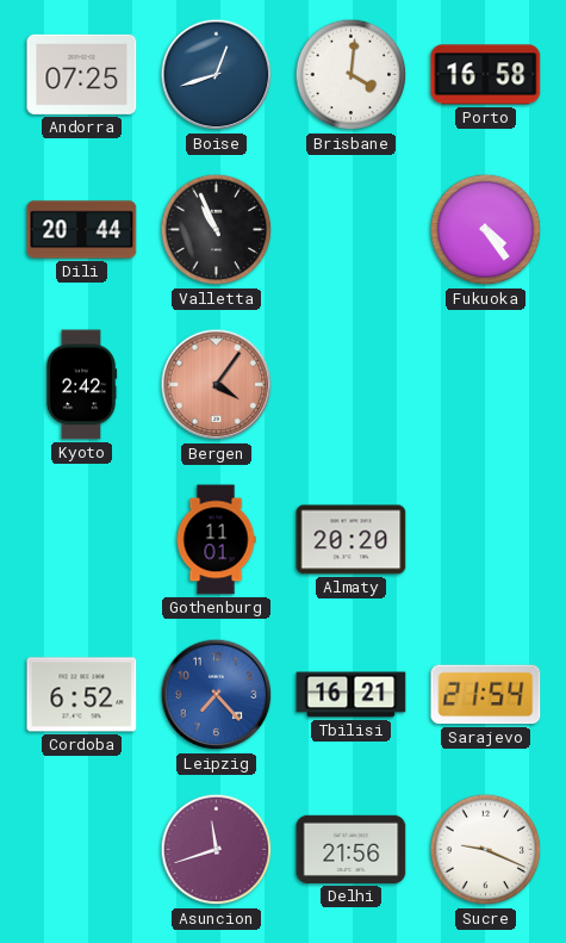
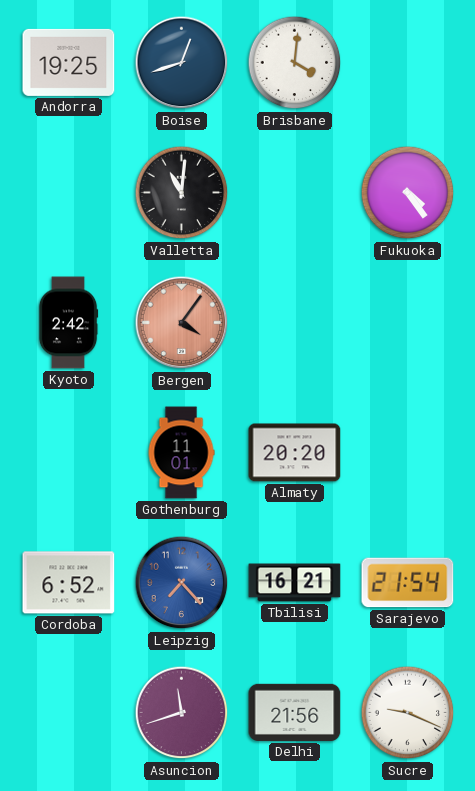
Andorra: 07:25 -> 19:25 (69, 62)
Porto: 16:58 -> none (486, 75)
Dili: 20:44 -> none (82, 230)
Valletta: 10:56 -> 11:01 (182, 193)
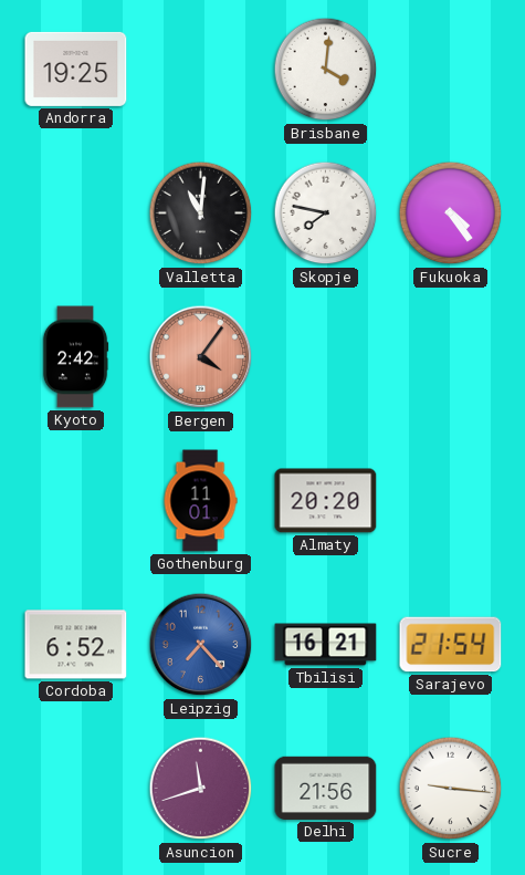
Boise: 12:42 -> none (182, 63)
Skopje: none -> 7:47 (326, 213)
Sucre: 9:19 -> 9:16 (451, 789)
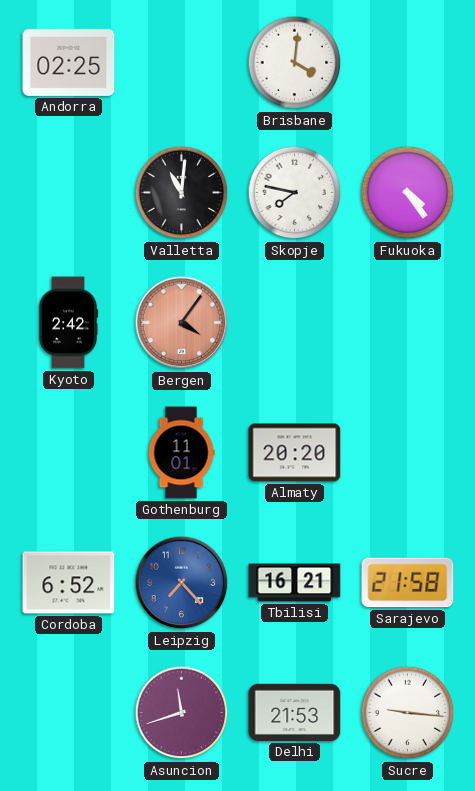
Andorra: 19:25 -> 02:25 (69, 62)
Sarajevo: 21:54 -> 21:58 (408, 583)
Delhi: 21:56 -> 21:53 (295, 712)
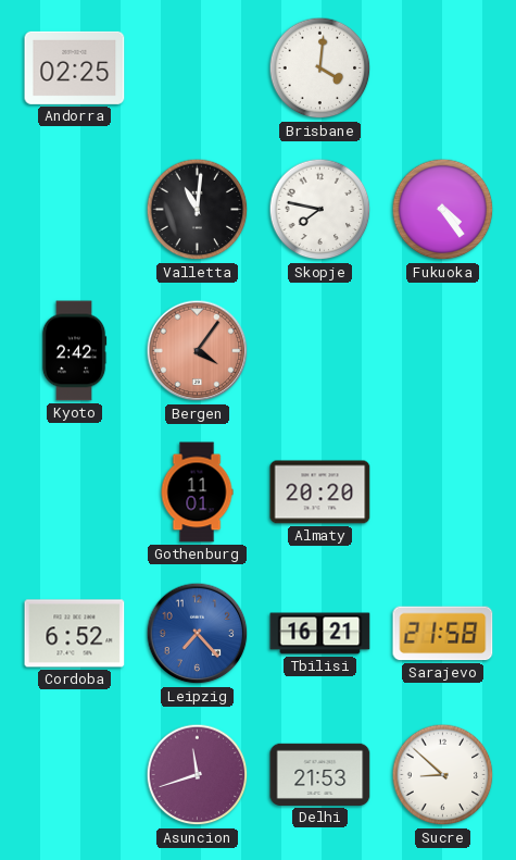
Sucre: 9:16 -> 8:52 (443, 775)
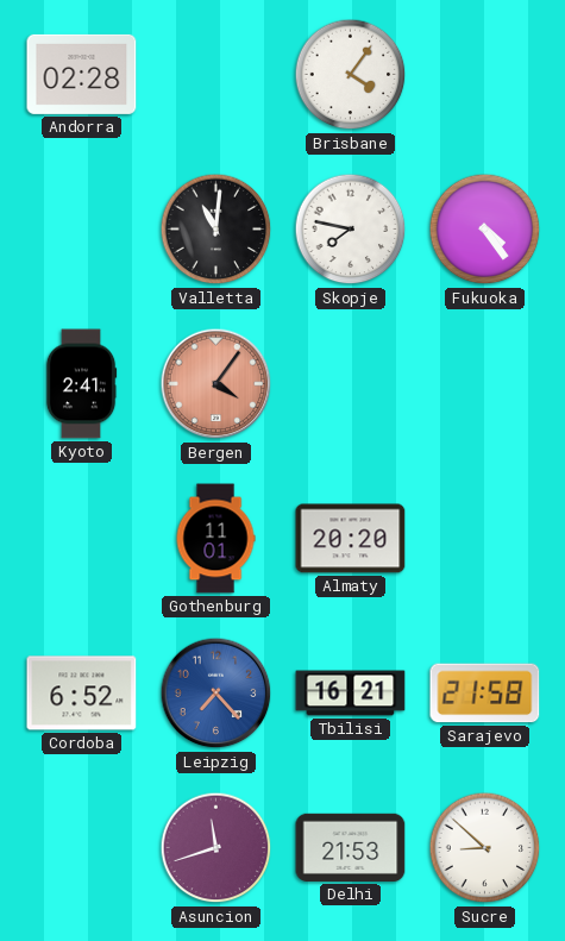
Andorra: 02:25 -> 02:28 (82, 74)
Brisbane: 4:01 -> 4:06 (351, 75)
Kyoto: 2:42 -> 2:41 (81, 384)
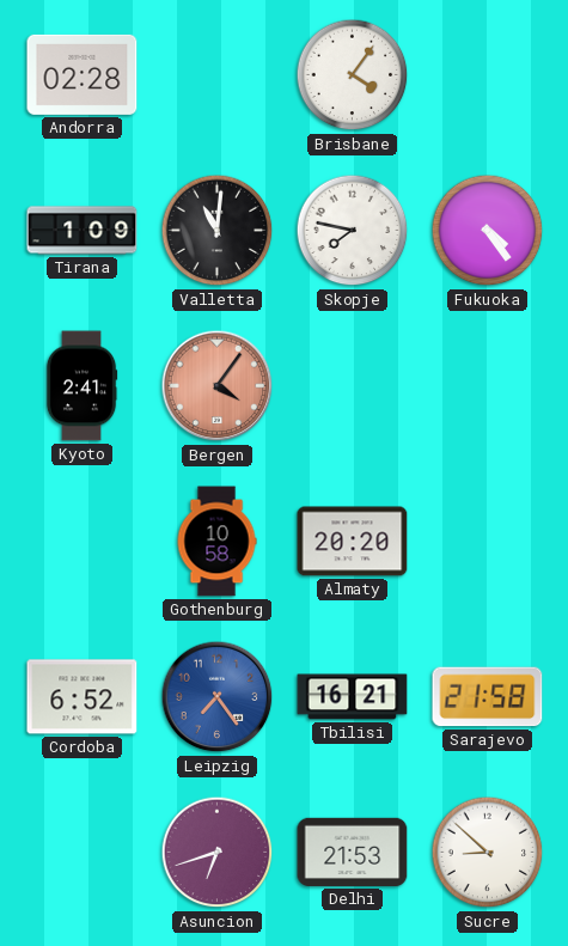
Tirana: none -> 1:09 (83, 231)
Gothenburg: 11:01 -> 10:58 (216, 542)
Leipzig: 7:23 -> 7:24 (218, 697)
Asuncion: 11:42 -> 6:42 (218, 853)
